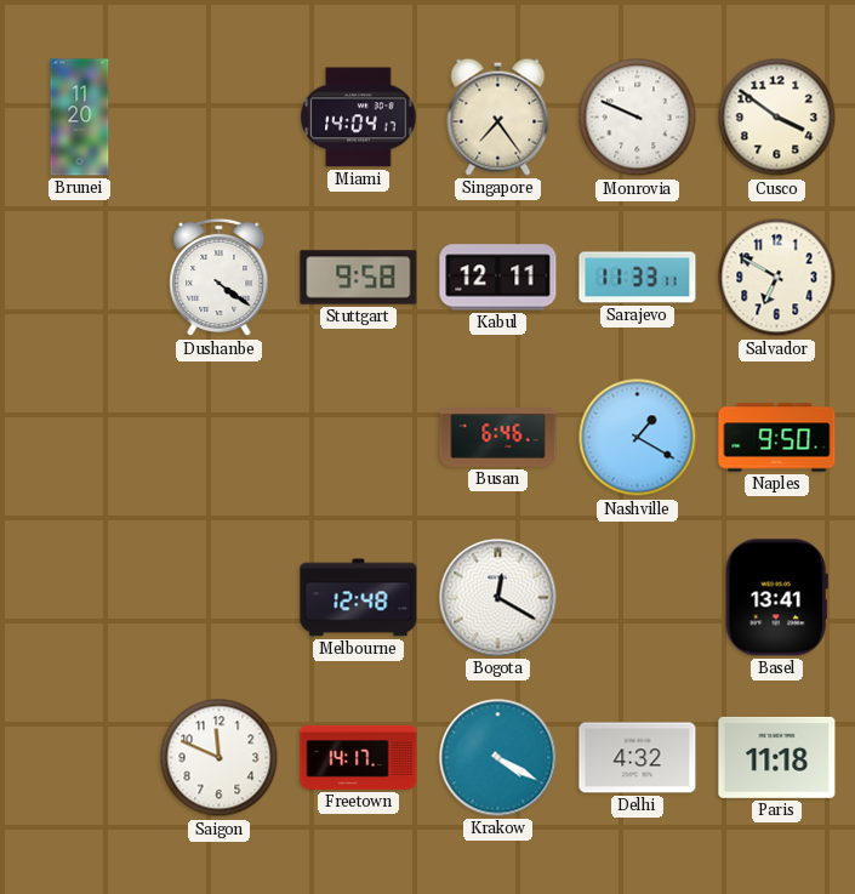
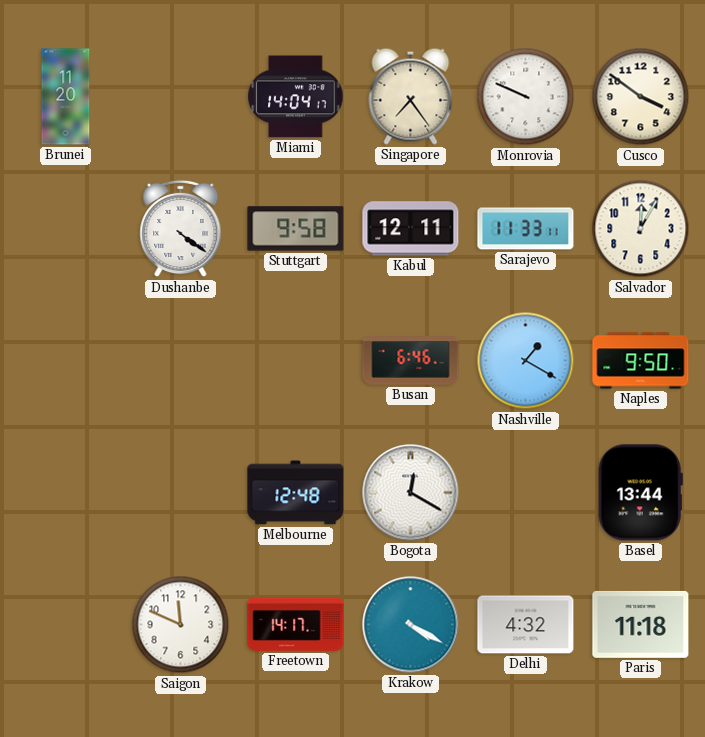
Salvador: 6:50 -> 12:05 (641, 229)
Basel: 13:41 -> 13:44 (640, 493)
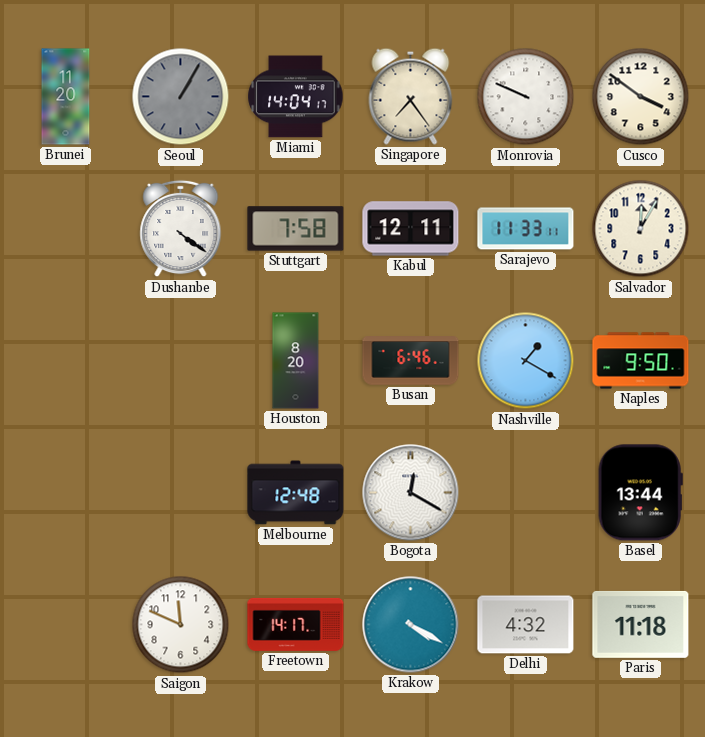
Seoul: none -> 1:05 (181, 97)
Stuttgart: 9:58 -> 7:58 (296, 229)
Houston: none -> 8:20 (296, 361)
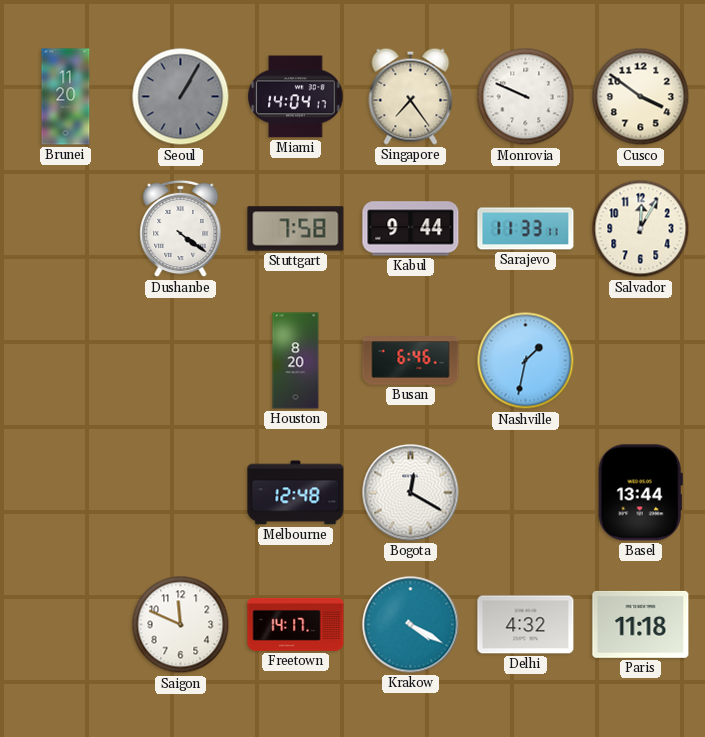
Kabul: 12:11 -> 9:44 (411, 229)
Nashville: 1:20 -> 1:32 (526, 361)
Naples: 9:50 -> none (641, 361)
